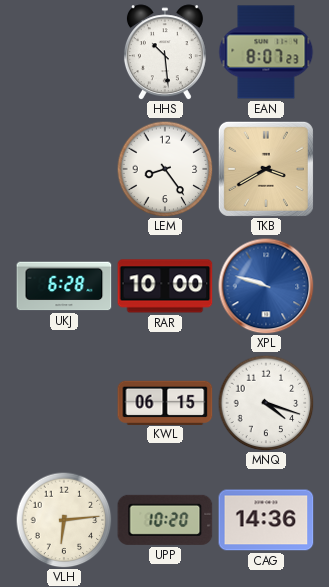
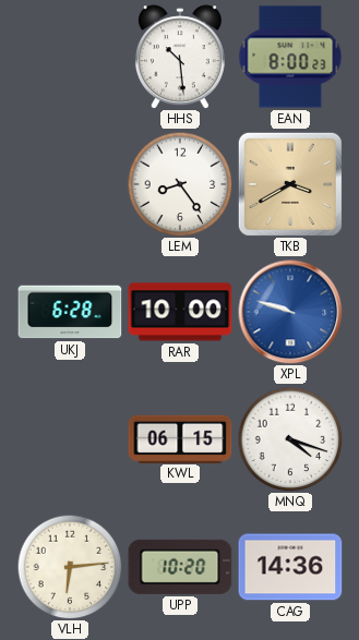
EAN: 8:07 -> 8:00 (290, 57)
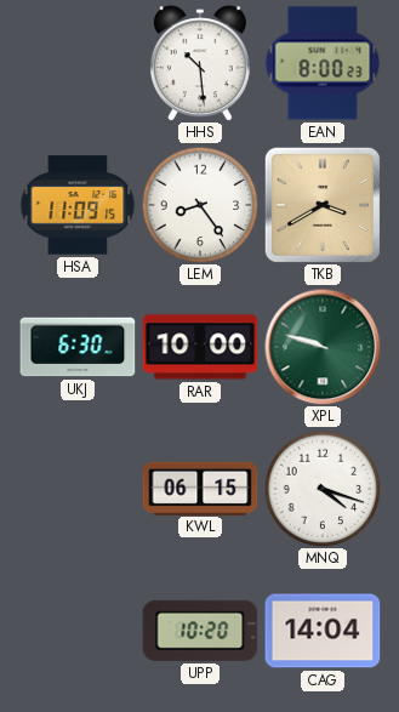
HSA: none -> 11:09 (78, 205)
UKJ: 6:28 -> 6:30 (78, 347)
XPL dial: blue -> green (323, 347)
VLH: 6:14 -> none (70, 567)
CAG: 14:36 -> 14:04 (323, 631)
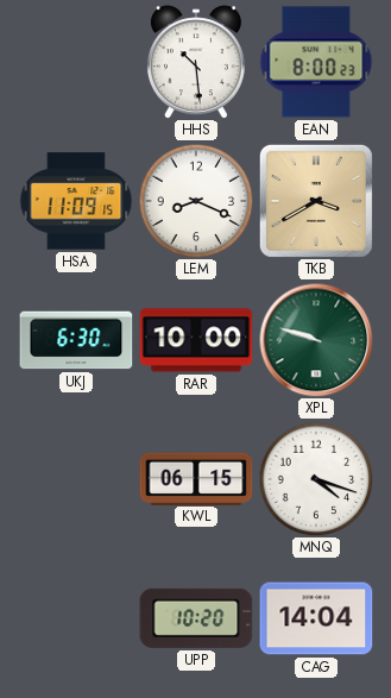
LEM: 8:24 -> 8:19 (196, 201)
